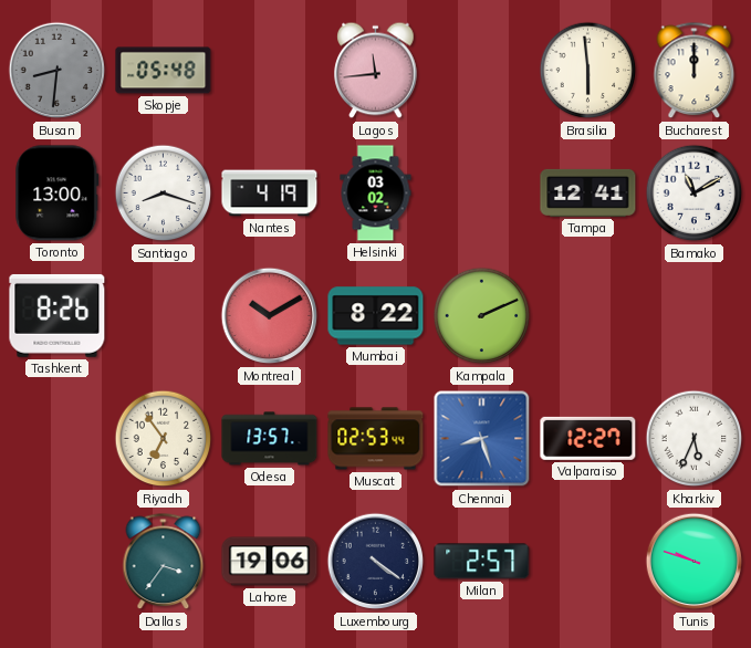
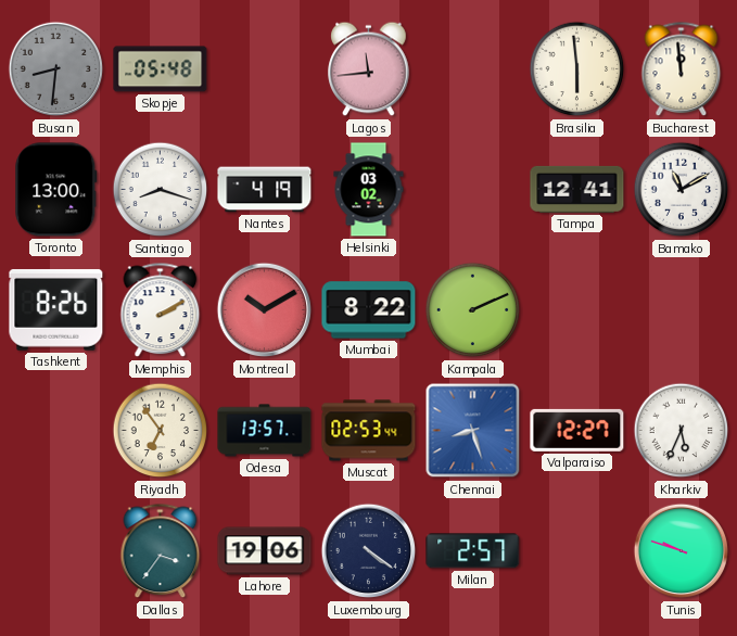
Bucharest: 12:00 -> 11:59 (682, 69)
Memphis: none -> 2:10 (161, 310)
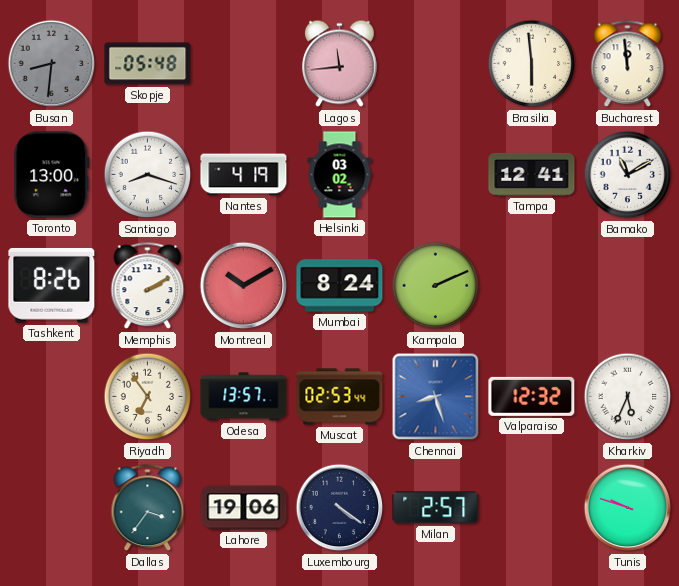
Mumbai: 8:22 -> 8:24 (340, 286)
Valparaiso: 12:27 -> 12:32 (532, 396)
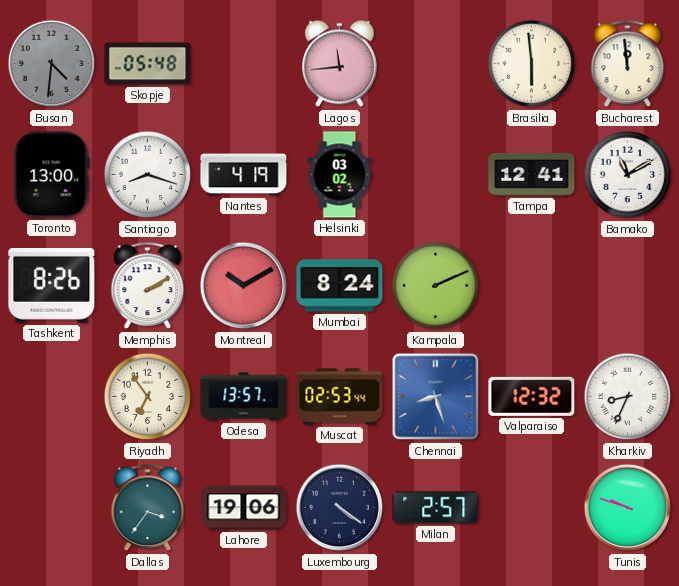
Busan: 8:31 -> 4:31 (52, 64)
Kharkiv: 5:34 -> 8:34 (628, 397)
